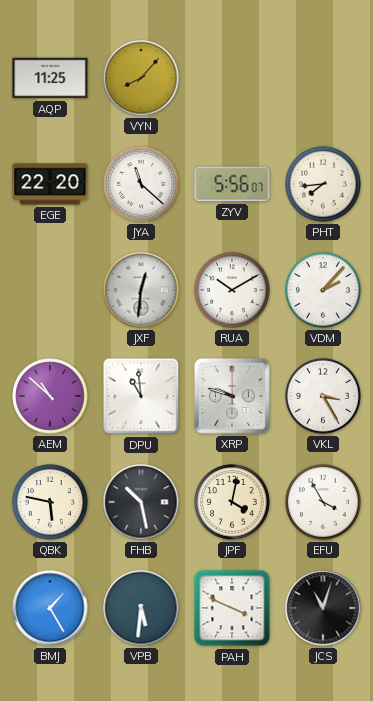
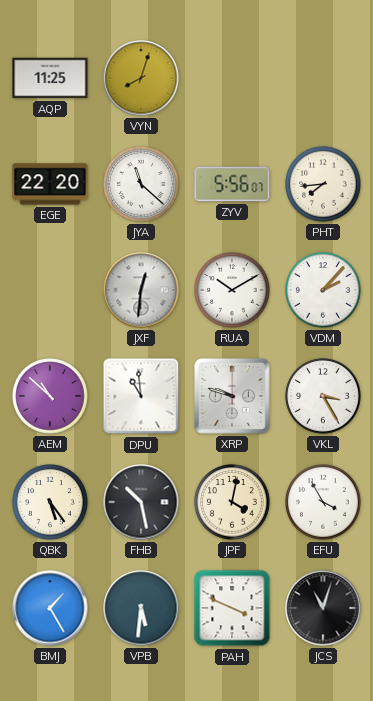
VYN: 8:07 -> 8:03 (141, 78)
QBK: 5:47 -> 5:24 (50, 502)
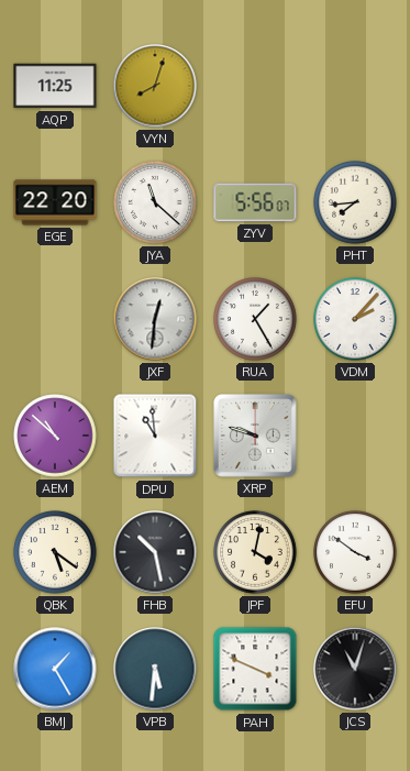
RUA: 10:10 -> 1:25 (255, 319)
VKL: 3:25 -> none (323, 396)
QBK: 5:24 -> 5:21 (55, 552)
EFU: 3:55 -> 3:51 (355, 552)
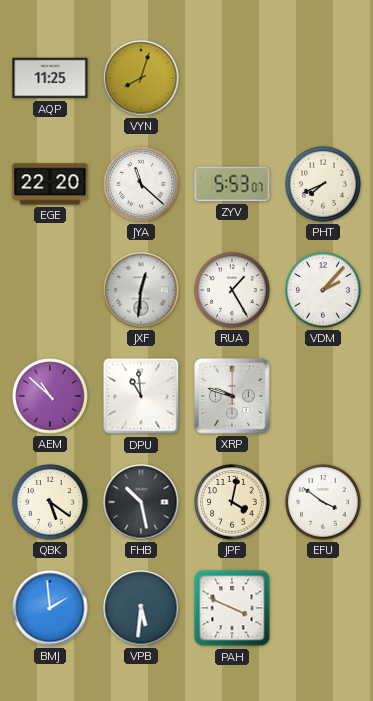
ZYV: 5:56 -> 5:53 (232, 184)
PHT: 7:44 -> 7:41 (323, 184)
BMJ: 1:25 -> 1:59 (50, 608)
JCS: 11:03 -> none (355, 669)
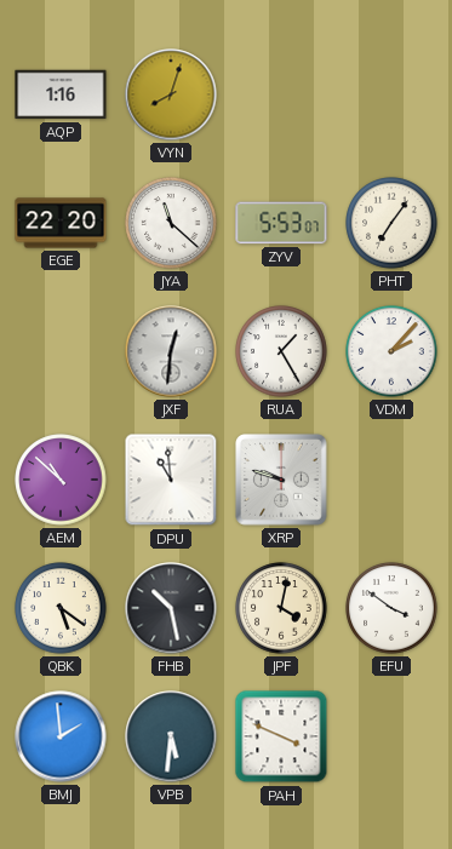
AQP: 11:25 -> 1:16 (61, 94)
PHT: 7:41 -> 7:06 (391, 223)
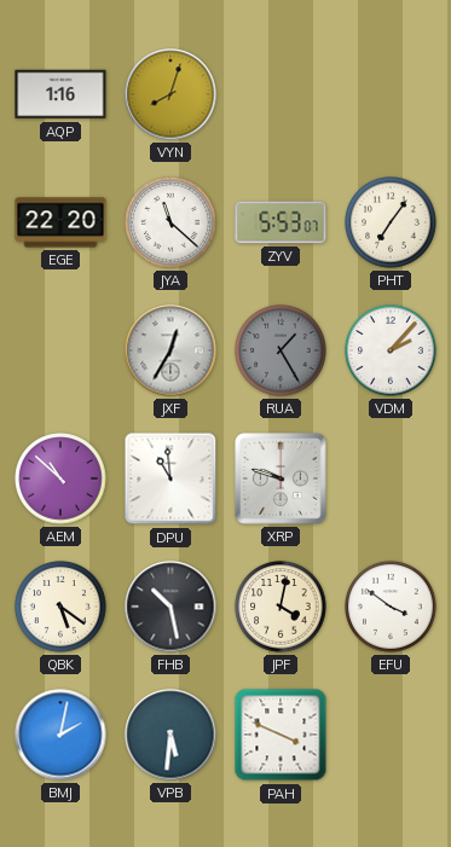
JXF: 12:31 -> 12:35 (170, 350)
RUA dial: white -> grey (281, 350)
BMJ: 1:59 -> 2:02 (60, 735)
